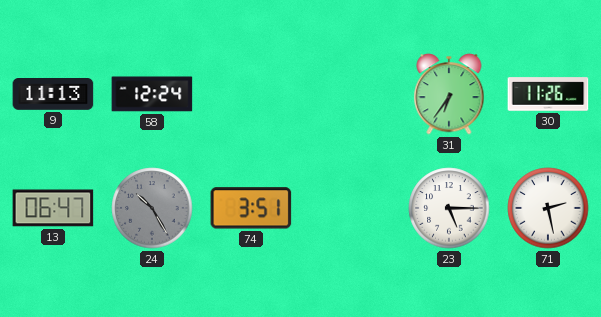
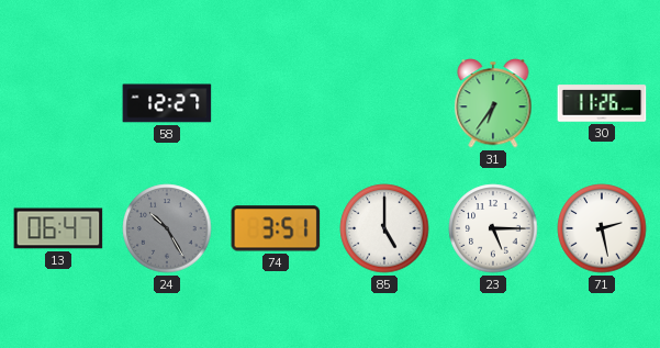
9: 11:13 -> none (53, 94)
58: 12:24 -> 12:27 (167, 103)
85: none -> 5:00 (384, 228)
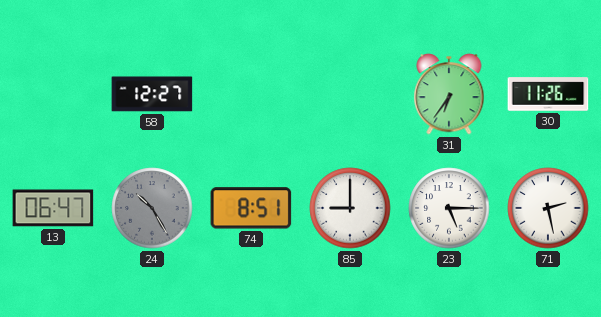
74: 3:51 -> 8:51 (251, 208)
85: 5:00 -> 9:00 (350, 208)
